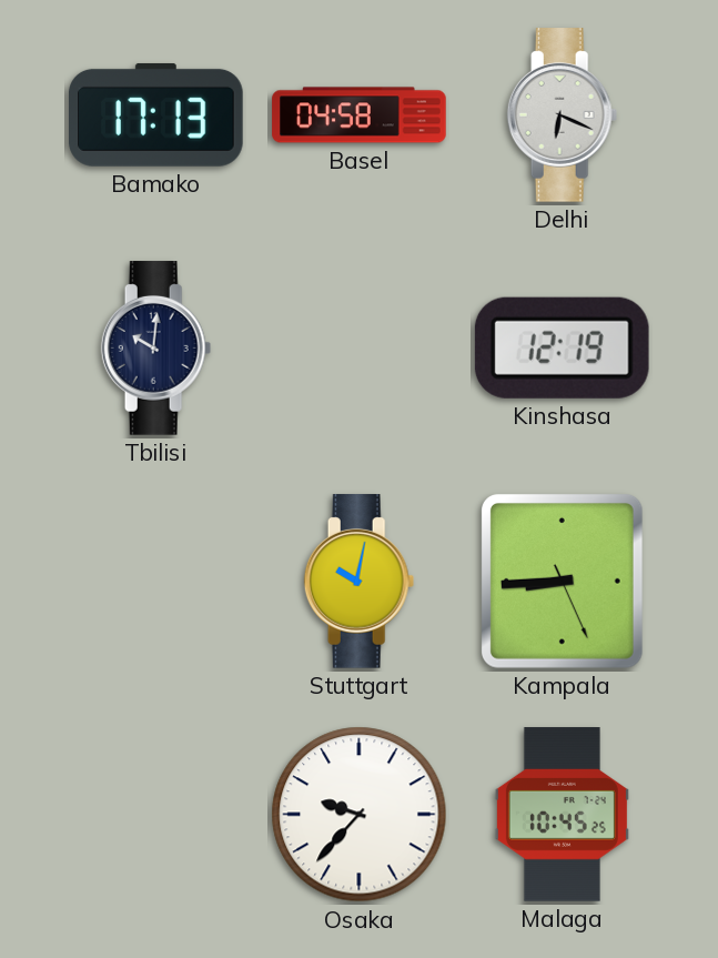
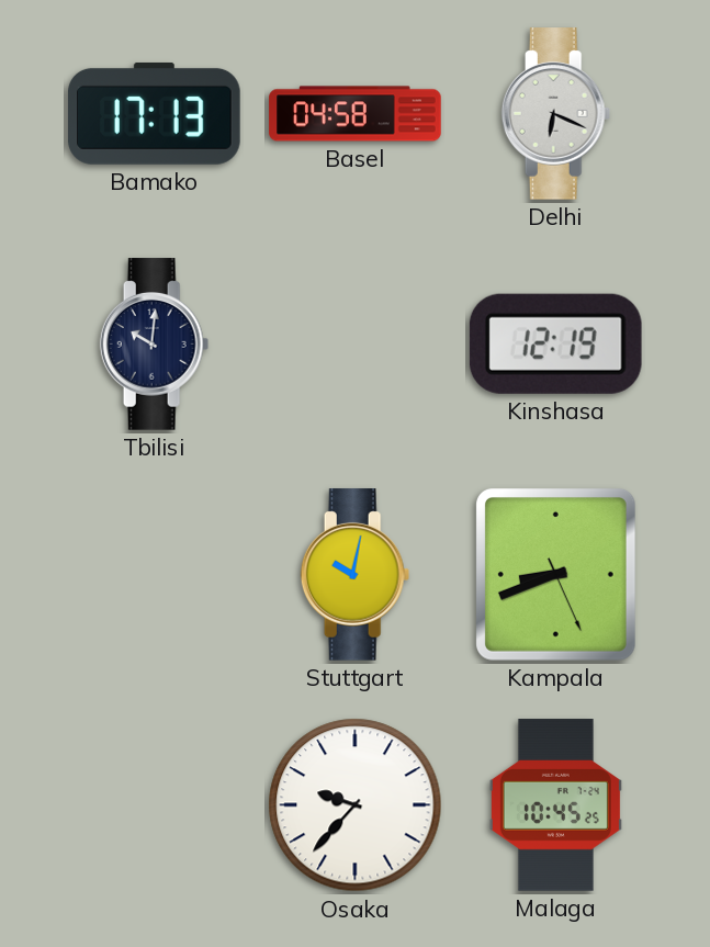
Kampala: 8:44 -> 8:41 (555, 574)
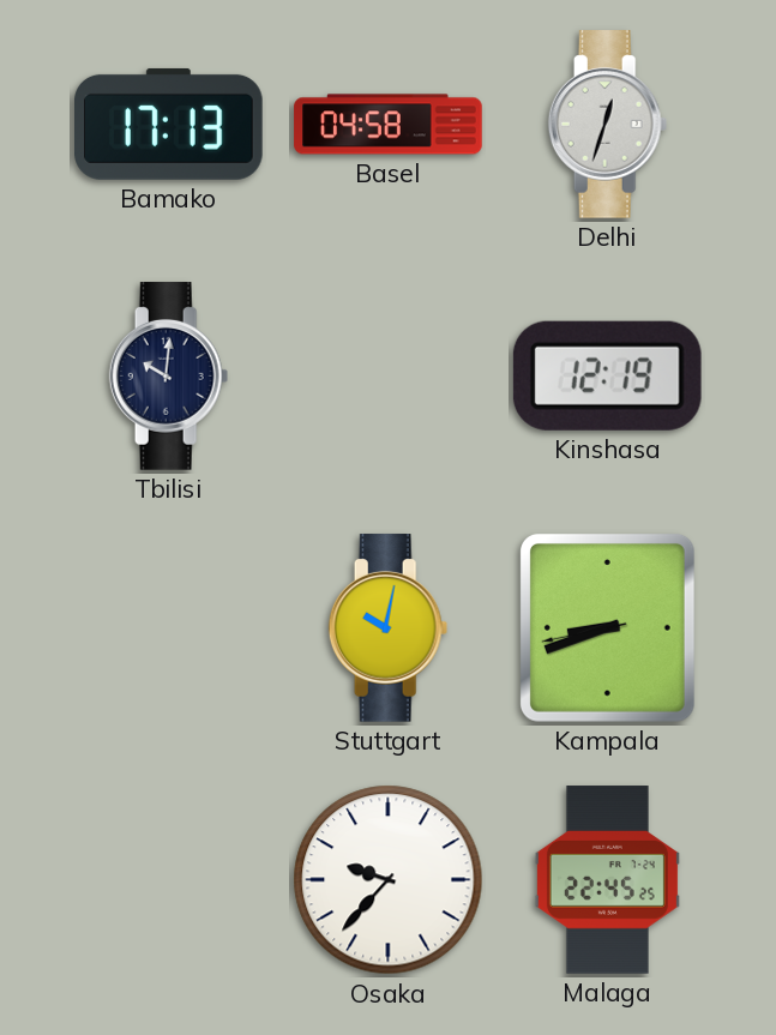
Delhi: 6:19 -> 12:33 (608, 125)
Kampala: 8:41:26 -> 8:41:43 (607, 627)
Malaga: 10:45 -> 22:45 (607, 880)
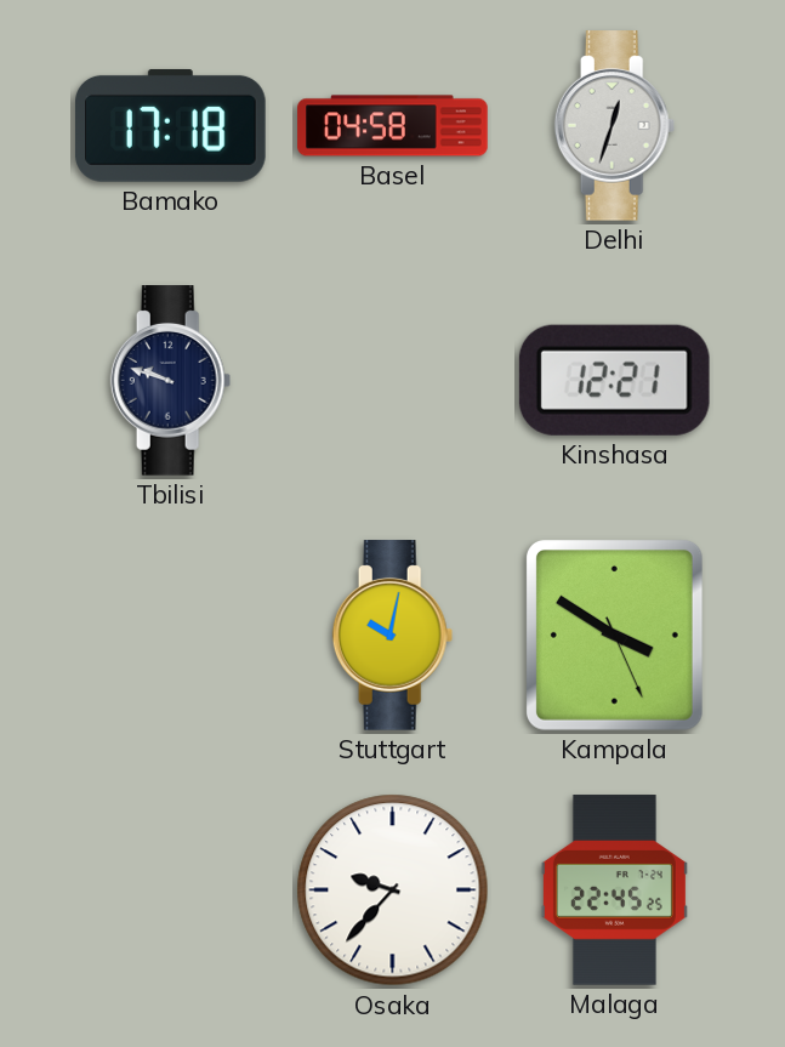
Bamako: 17:13 -> 17:18 (171, 125)
Tbilisi: 10:01 -> 9:48 (171, 381)
Kinshasa: 12:19 -> 12:21 (614, 380)
Kampala: 8:41 -> 3:50 (614, 635)
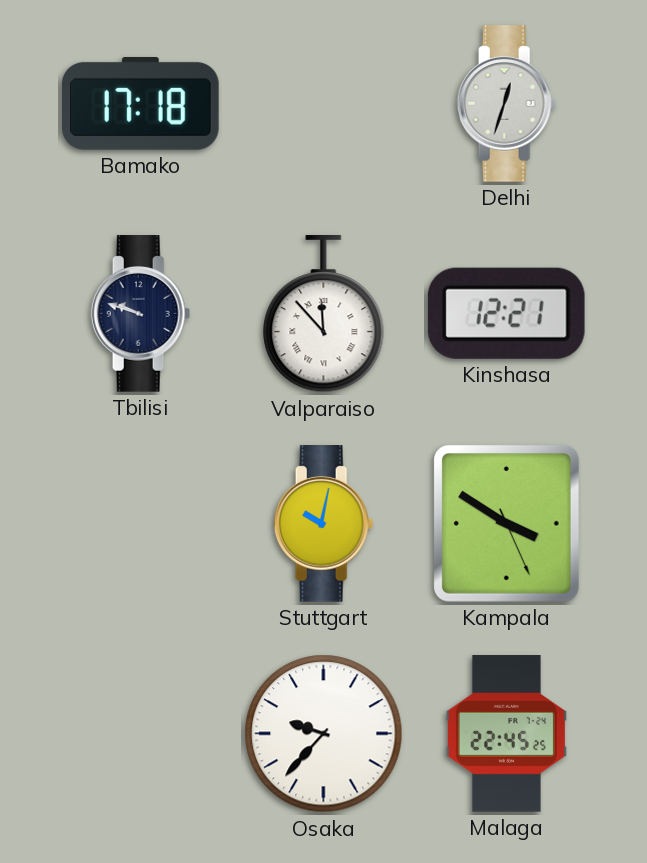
Basel: 04:58 -> none (393, 126)
Valparaiso: none -> 11:53 (324, 315)
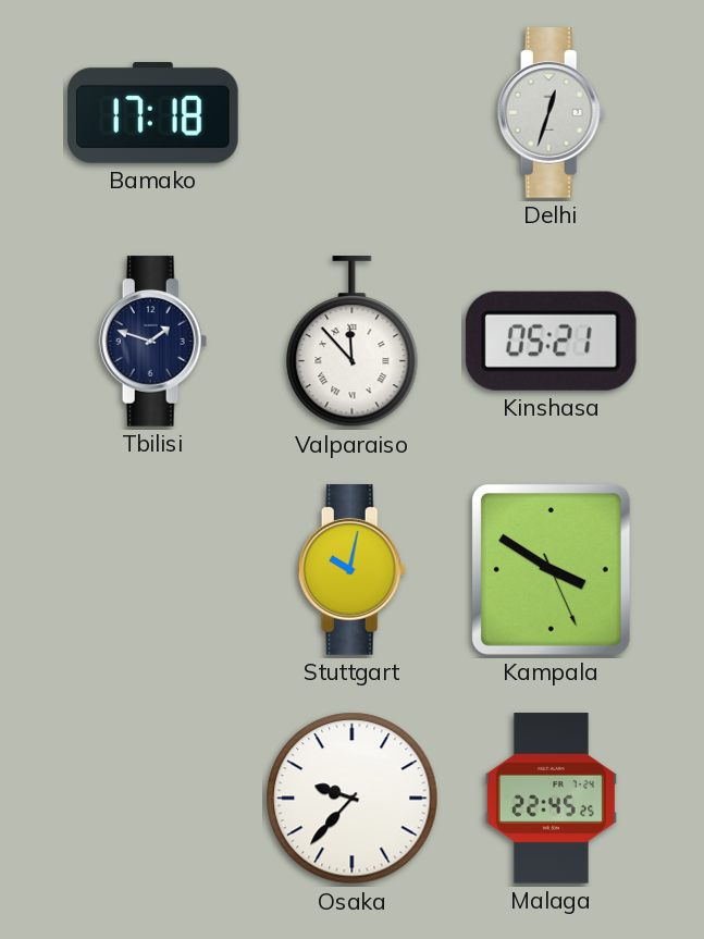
Tbilisi: 9:48 -> 1:48 (153, 342)
Kinshasa: 12:21 -> 05:21 (551, 341)
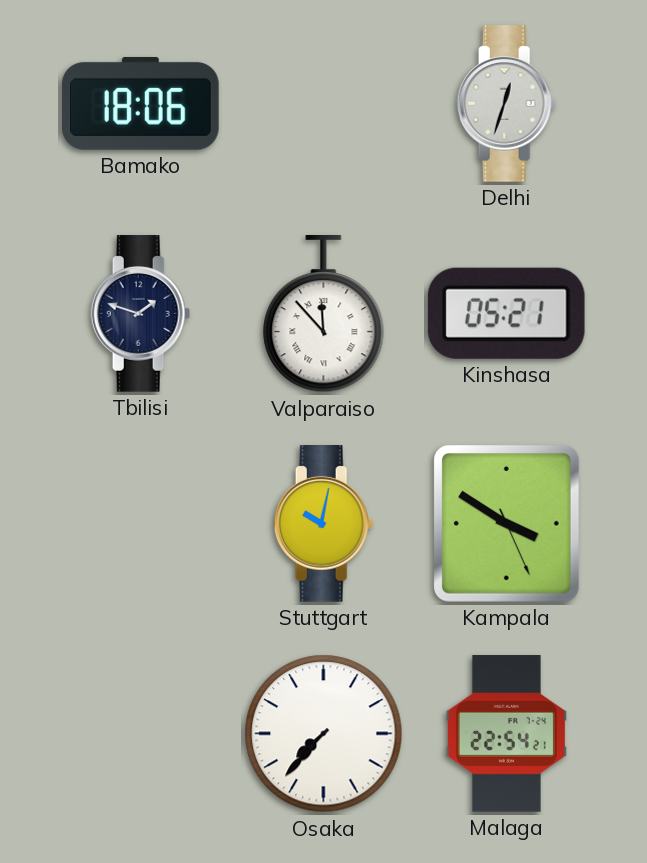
Bamako: 17:18 -> 18:06 (141, 103)
Osaka: 9:37 -> 7:37 (324, 734)
Malaga: 22:45 -> 22:54 (506, 734)
